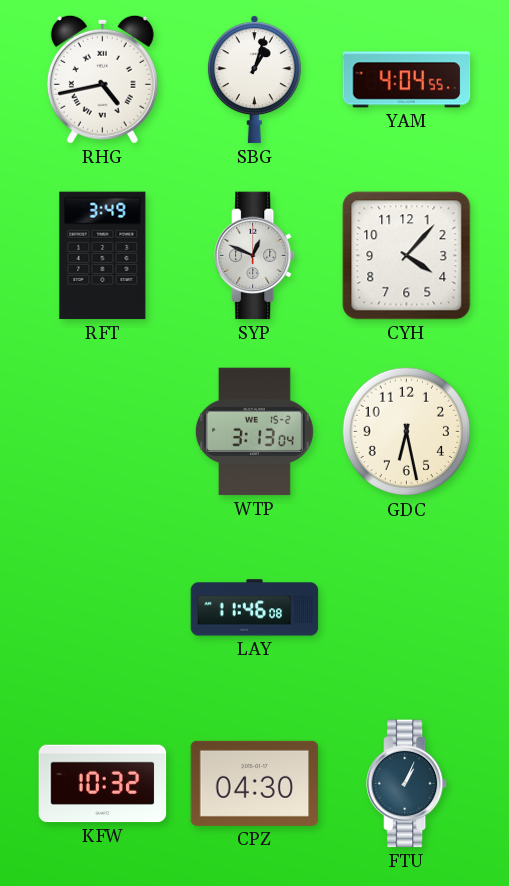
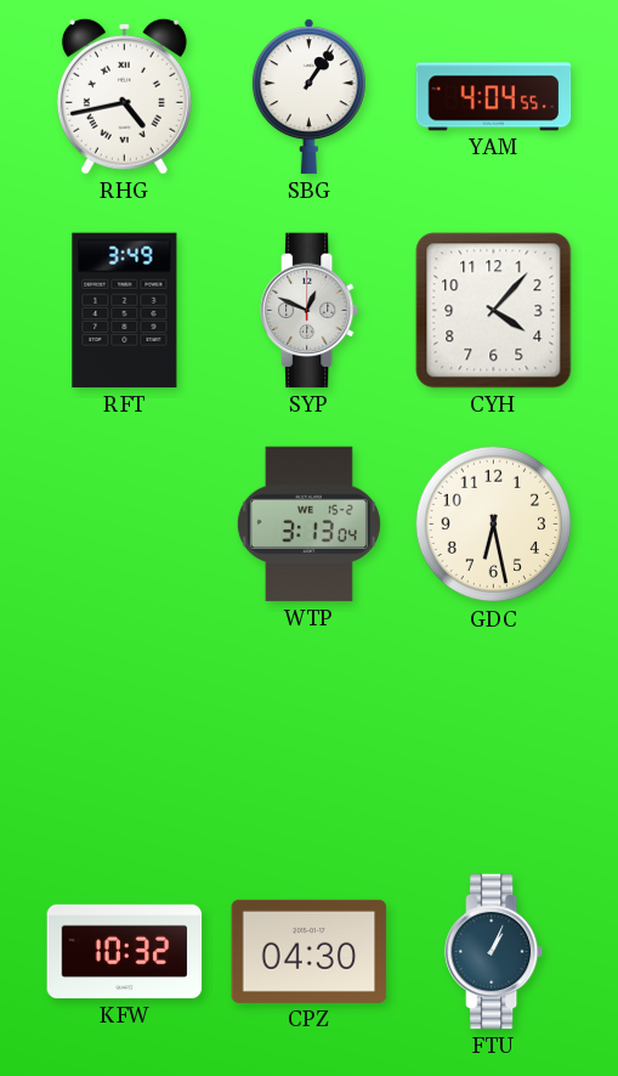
SBG: 1:03 -> 1:06 (308, 97)
LAY: 11:46 -> none (255, 608)
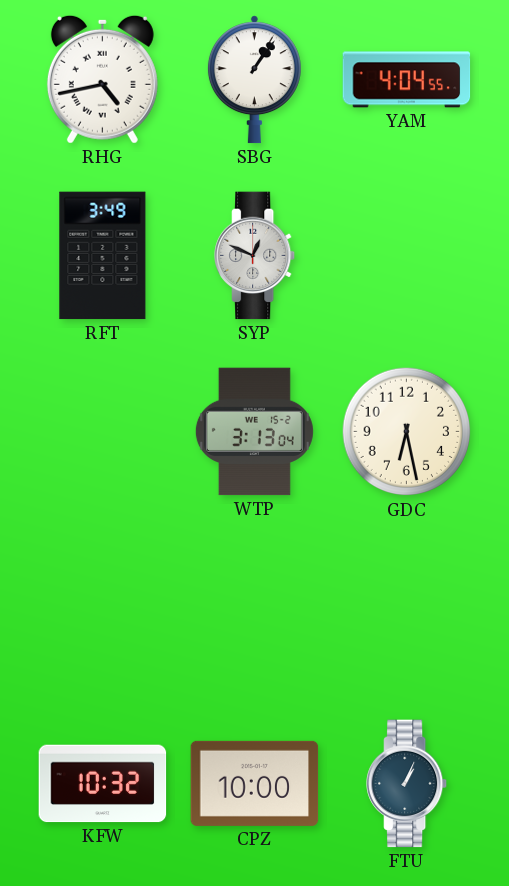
CYH: 4:07 -> none (494, 311)
CPZ: 04:30 -> 10:00 (255, 783)
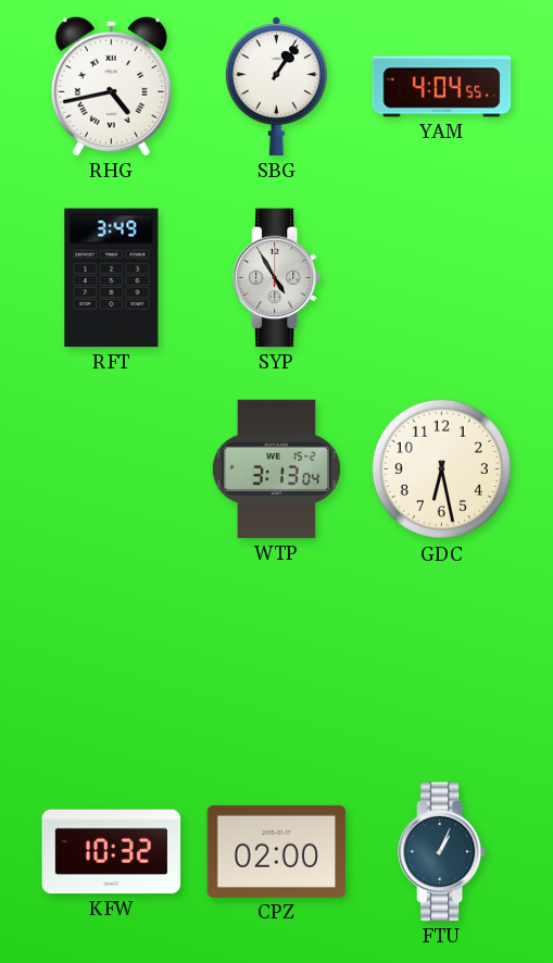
SYP: 12:49 -> 4:55 (278, 278)
CPZ: 10:00 -> 02:00 (277, 851)
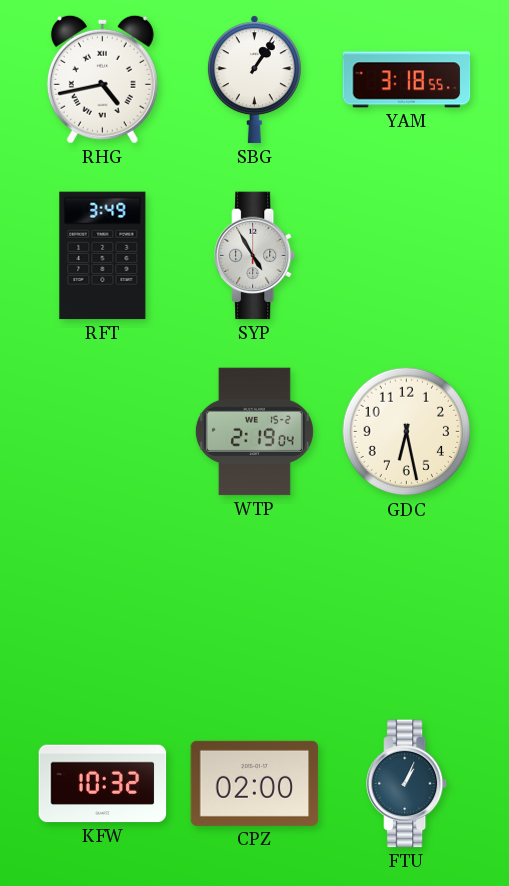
YAM: 4:04 -> 3:18 (407, 80)
WTP: 3:13 -> 2:19 (254, 432)
